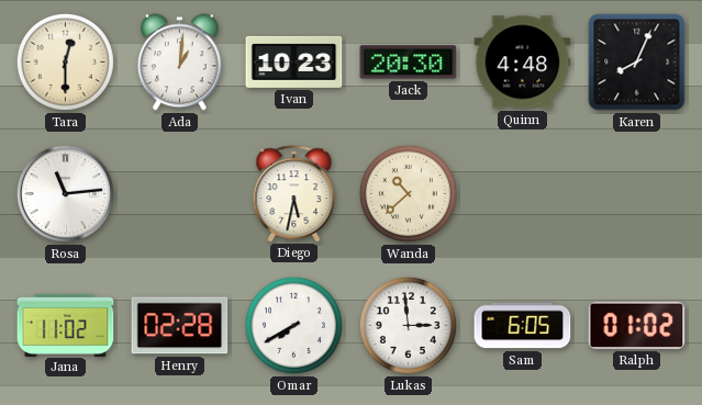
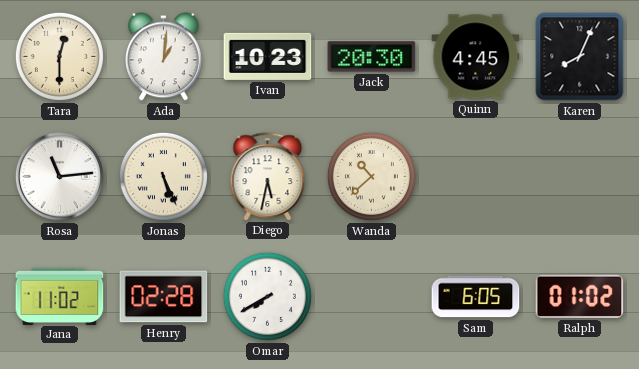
Quinn: 4:48 -> 4:45 (476, 57)
Jonas: none -> 5:26 (163, 176)
Lukas: 2:59 -> none (408, 325)
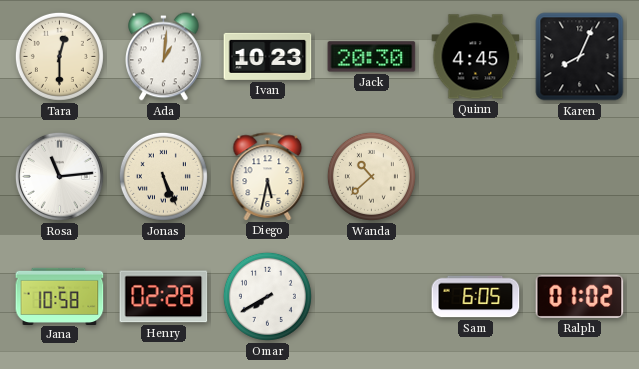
Jana: 11:02 -> 10:58 (60, 296)
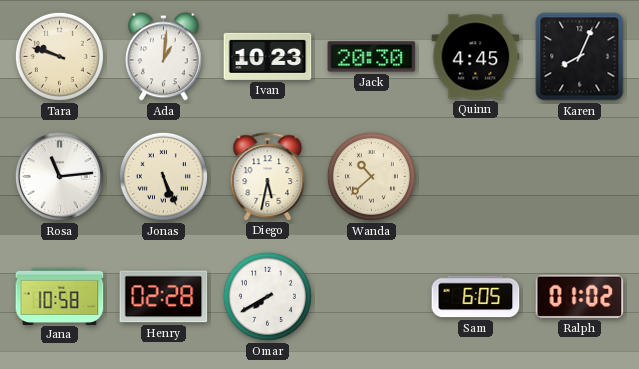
Tara: 12:30 -> 9:48 (59, 56)
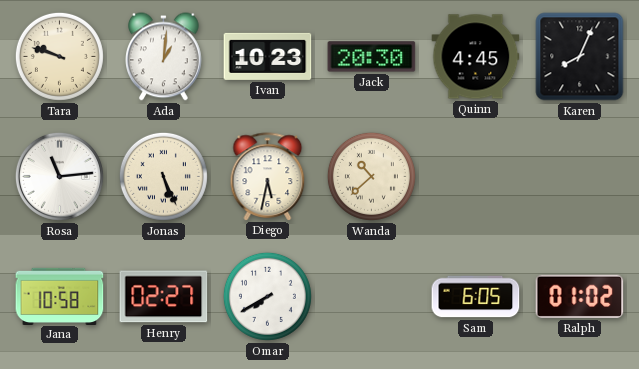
Henry: 02:28 -> 02:27 (164, 297)
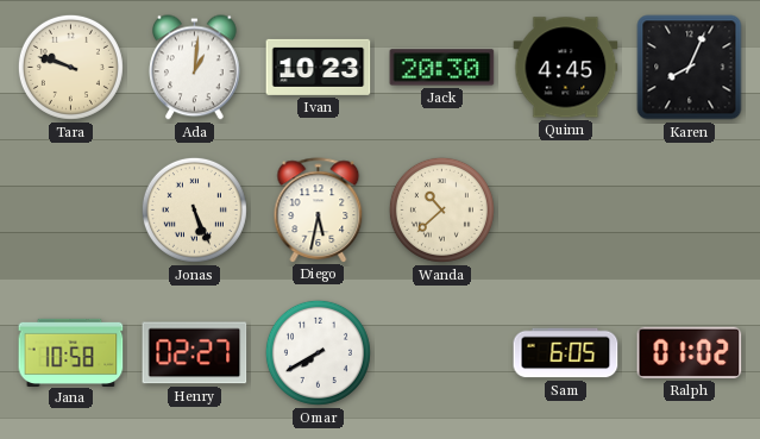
Rosa: 11:14 -> none (59, 176)
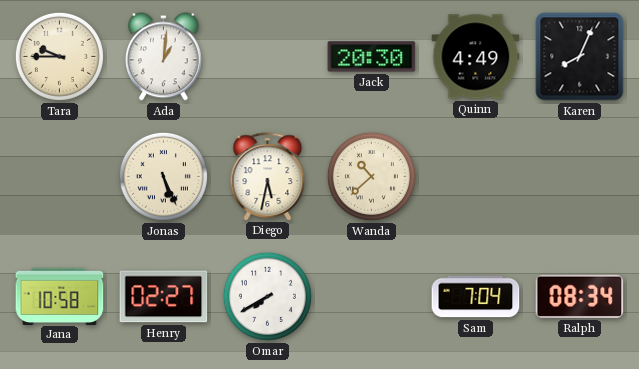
Tara: 9:48 -> 9:45 (59, 56)
Ivan: 10:23 -> none (319, 67)
Quinn: 4:45 -> 4:49 (476, 57)
Sam: 6:05 -> 7:04 (476, 297)
Ralph: 01:02 -> 08:34 (580, 296)
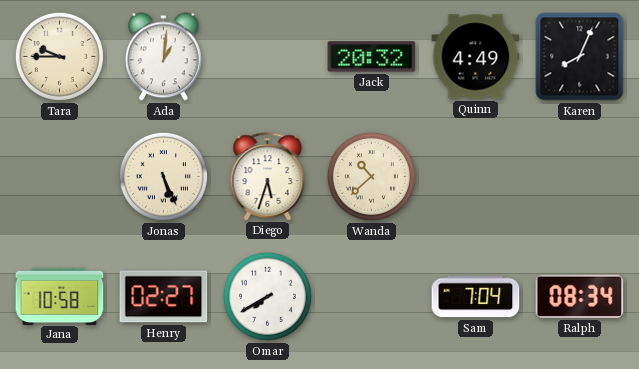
Jack: 20:30 -> 20:32 (372, 57)
Diego: 5:32 -> 5:33 (268, 176)
